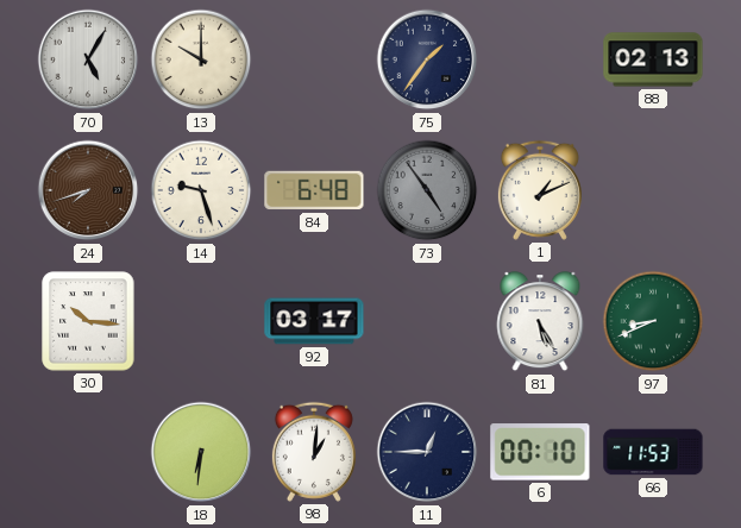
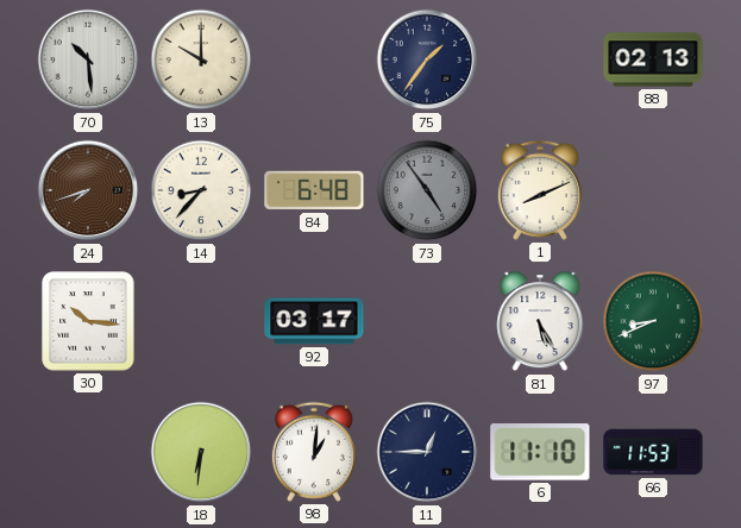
70: 5:05 -> 10:29 (88, 59)
14: 9:27 -> 8:37 (201, 190)
1: 1:11 -> 8:11 (540, 190)
6: 00:10 -> 11:10 (540, 452)
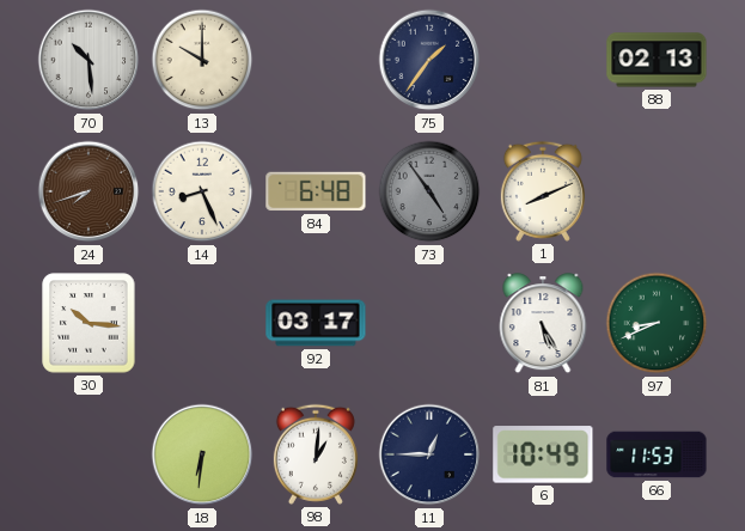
14: 8:37 -> 8:26 (202, 191)
6: 11:10 -> 10:49 (543, 454)
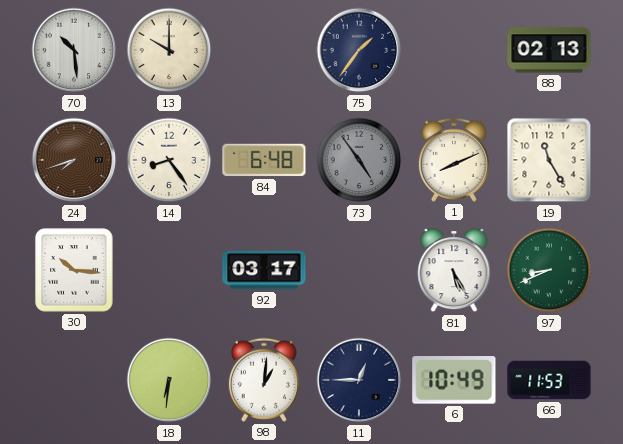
14: 8:26 -> 8:24 (169, 160)
19: none -> 11:25 (549, 160)
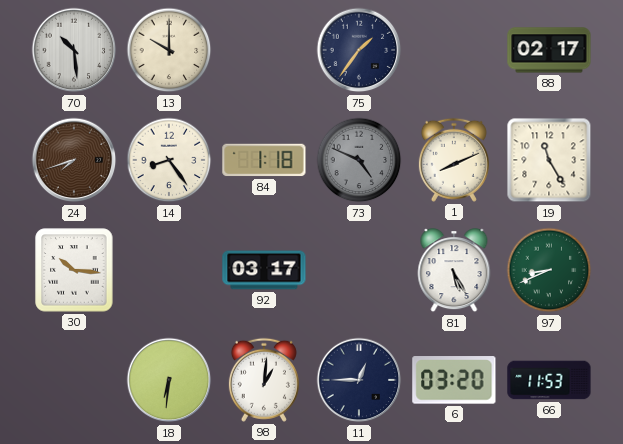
88: 02:13 -> 02:17 (549, 50)
84: 6:48 -> 1:18 (264, 160)
73: 4:54 -> 4:49 (359, 160)
6: 10:49 -> 03:20 (454, 380)
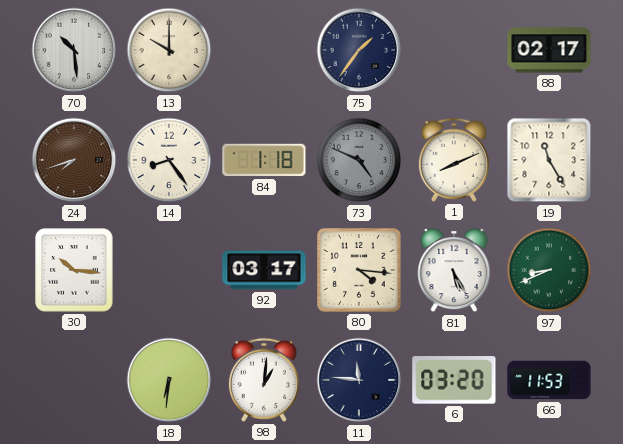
80: none -> 4:16 (359, 270)
11: 12:45 -> 11:46 (359, 380)
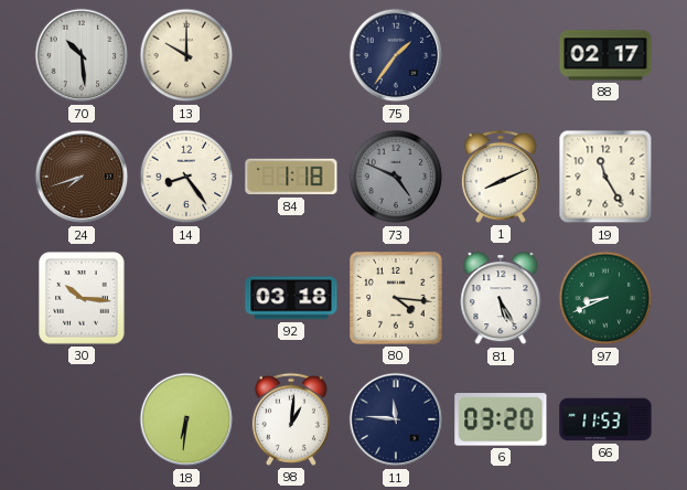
92: 03:17 -> 03:18 (291, 298)
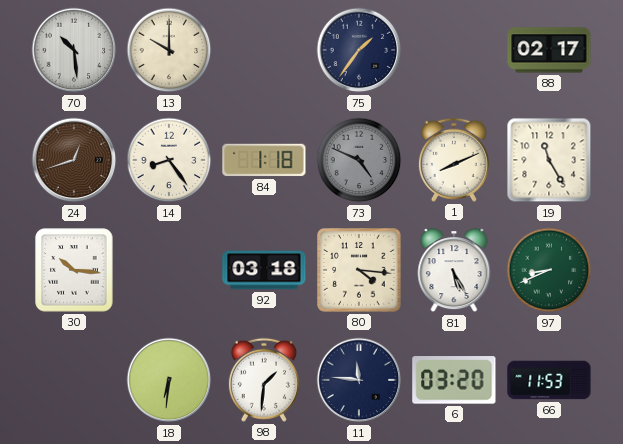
24: 7:42 -> 12:42 (74, 160)
98: 1:01 -> 1:31 (264, 380)
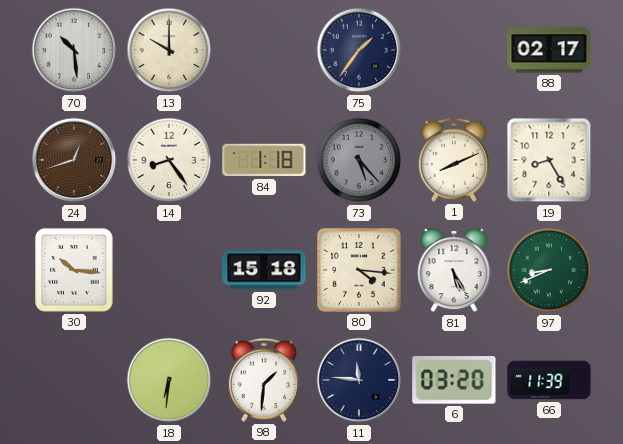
73: 4:49 -> 5:23 (359, 160)
19: 11:25 -> 8:25 (549, 160)
92: 03:18 -> 15:18 (264, 270)
66: 11:53 -> 11:39 (549, 380)
